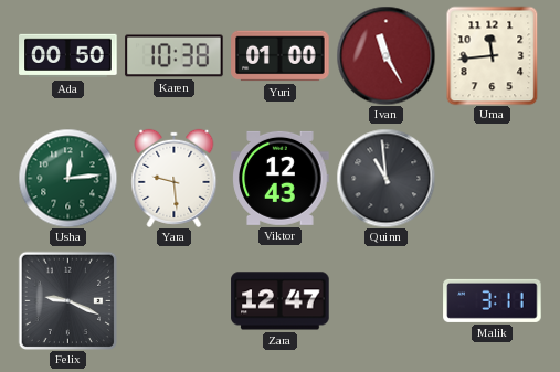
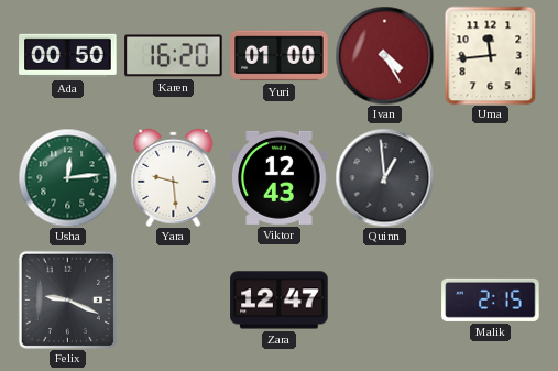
Karen: 10:38 -> 16:20 (174, 56)
Ivan: 11:25 -> 4:25 (384, 55)
Quinn: 10:59 -> 12:59 (384, 177)
Malik: 3:11 -> 2:15 (491, 299)
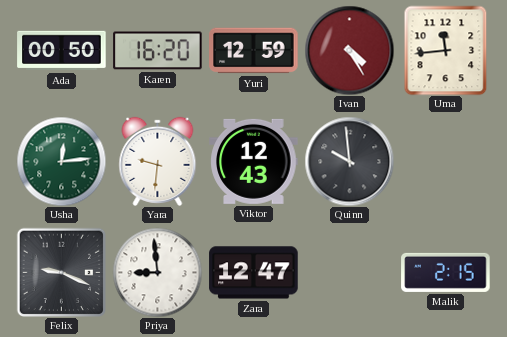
Yuri: 01:00 -> 12:59 (254, 51)
Yara: 9:29 -> 9:31 (158, 161)
Quinn: 12:59 -> 9:59 (349, 161)
Priya: none -> 8:59 (157, 272)
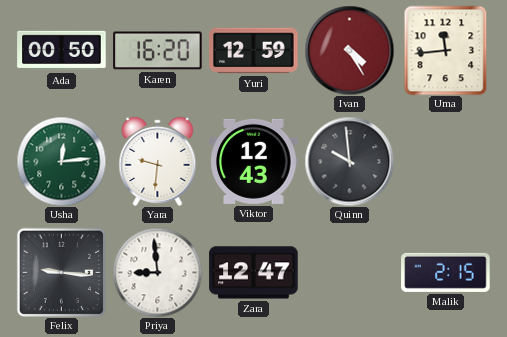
Felix: 9:19 -> 9:16 (61, 272)
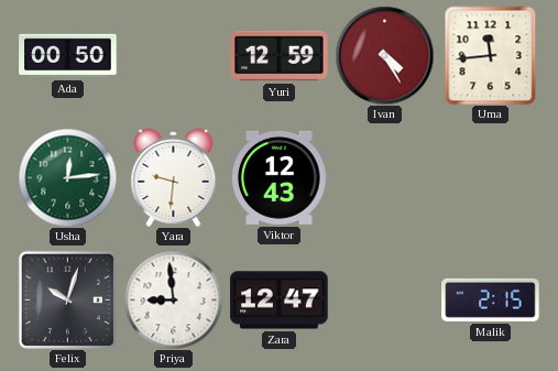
Karen: 16:20 -> none (158, 51)
Quinn: 9:59 -> none (349, 161)
Felix: 9:16 -> 10:03 (67, 299)
